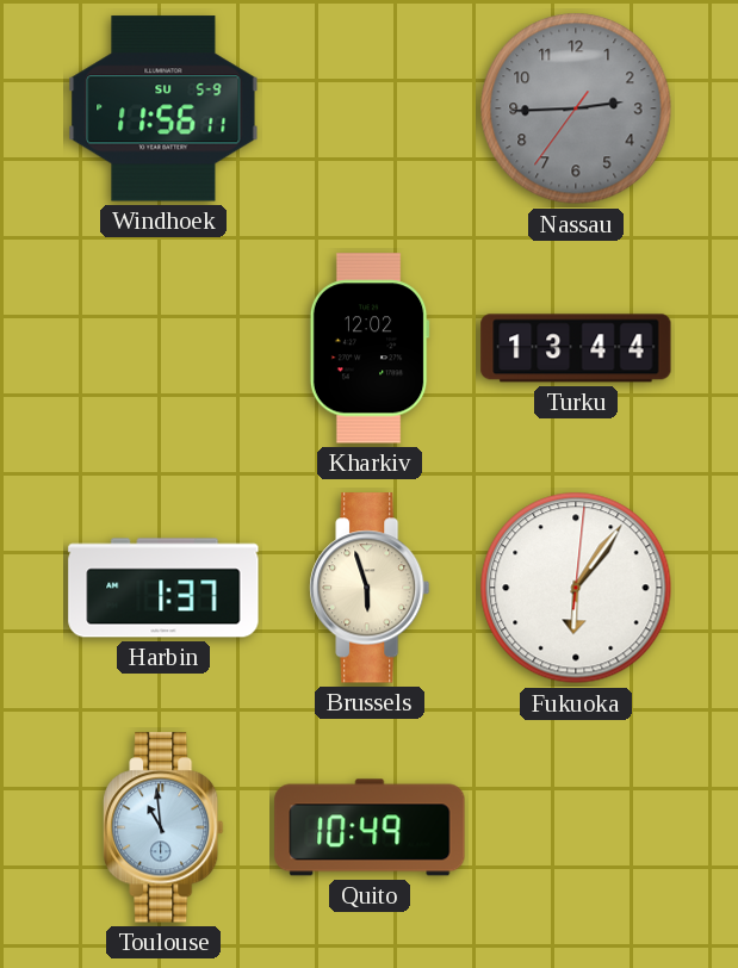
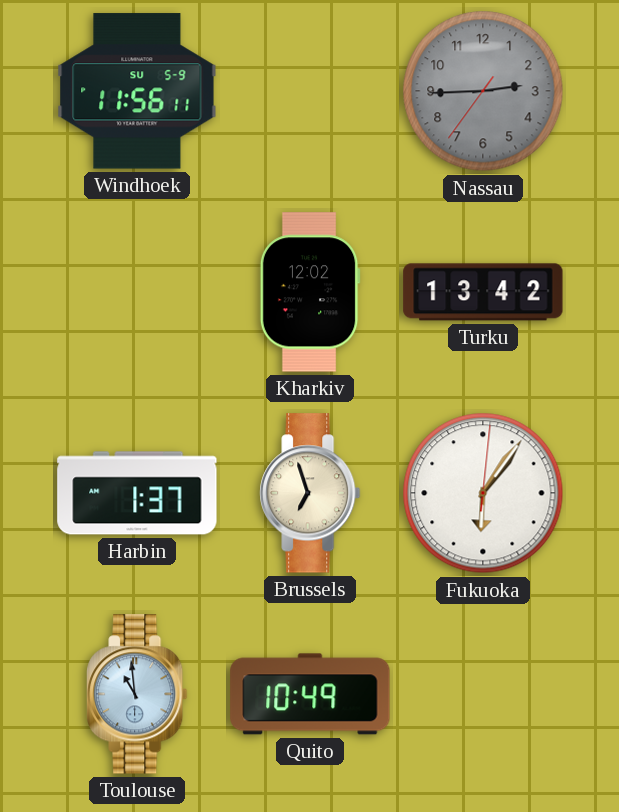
Turku: 13:44 -> 13:42 (483, 292)
Brussels: 5:57 -> 6:57 (310, 493)
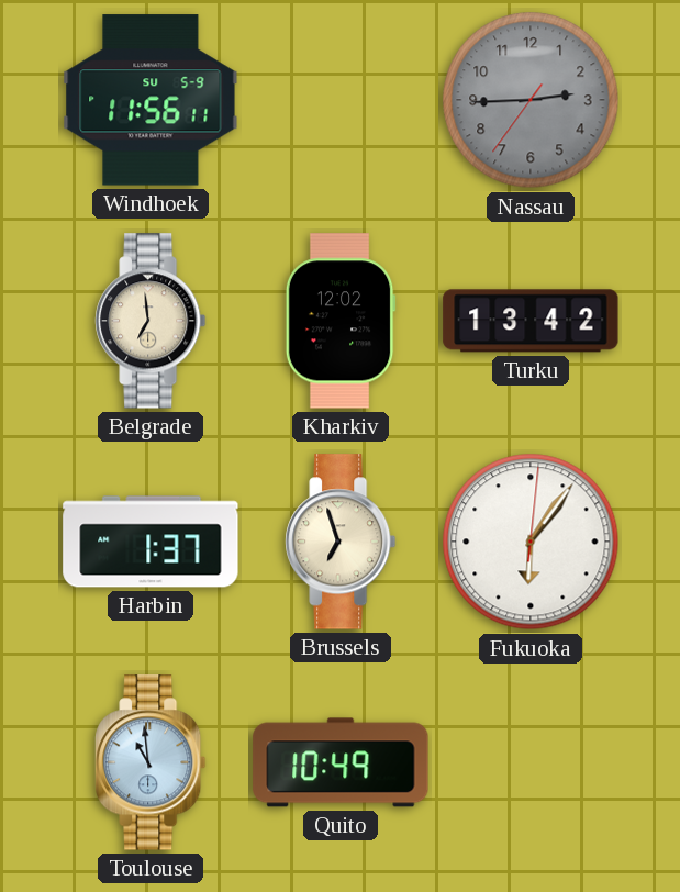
Belgrade: none -> 6:59 (151, 321)
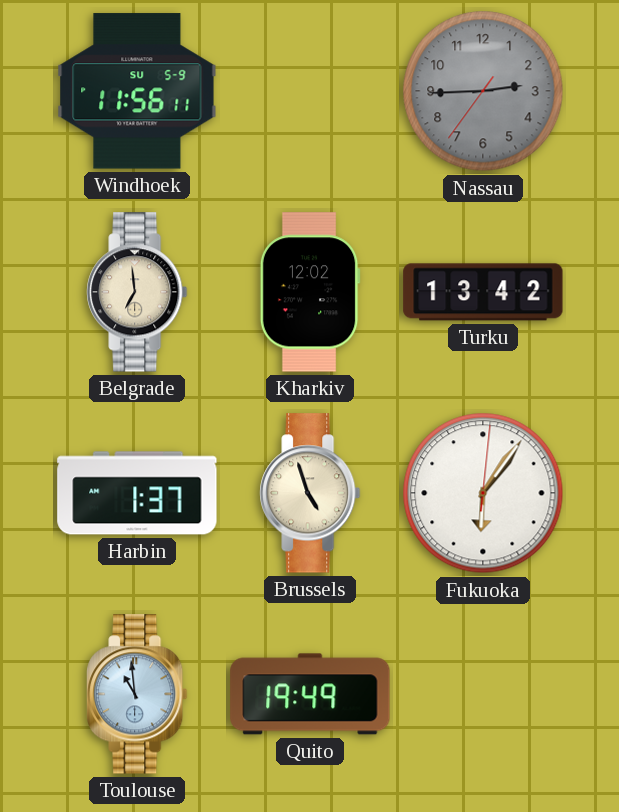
Brussels: 6:57 -> 4:57 (310, 493)
Quito: 10:49 -> 19:49 (310, 694)
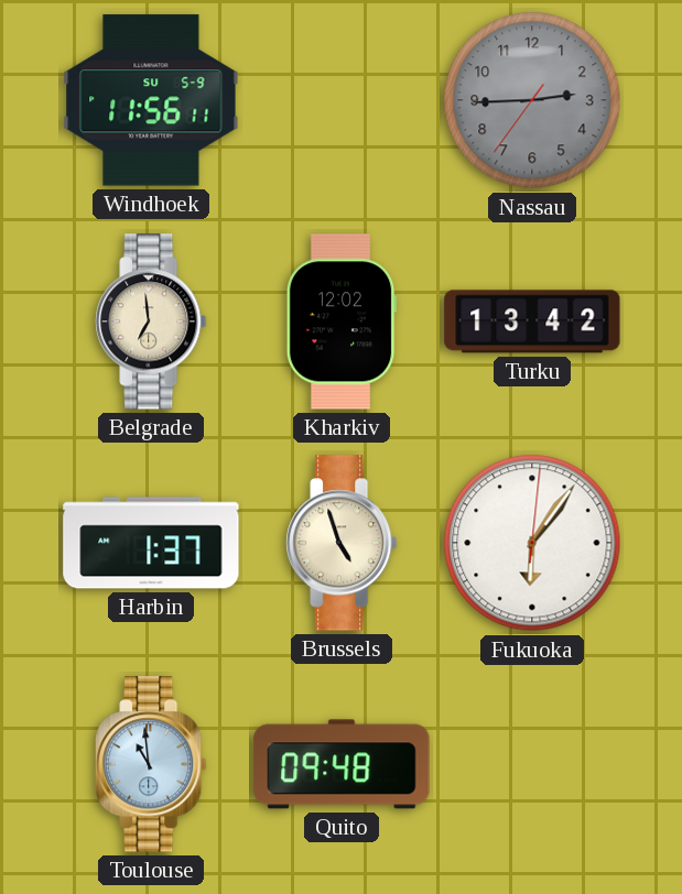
Quito: 19:49 -> 09:48 (342, 764)
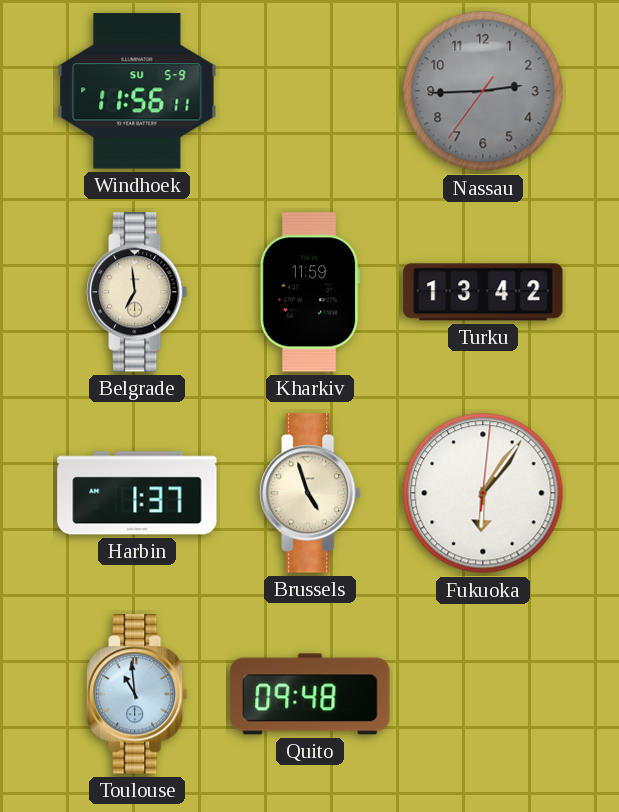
Kharkiv: 12:02 -> 11:59 (310, 292)
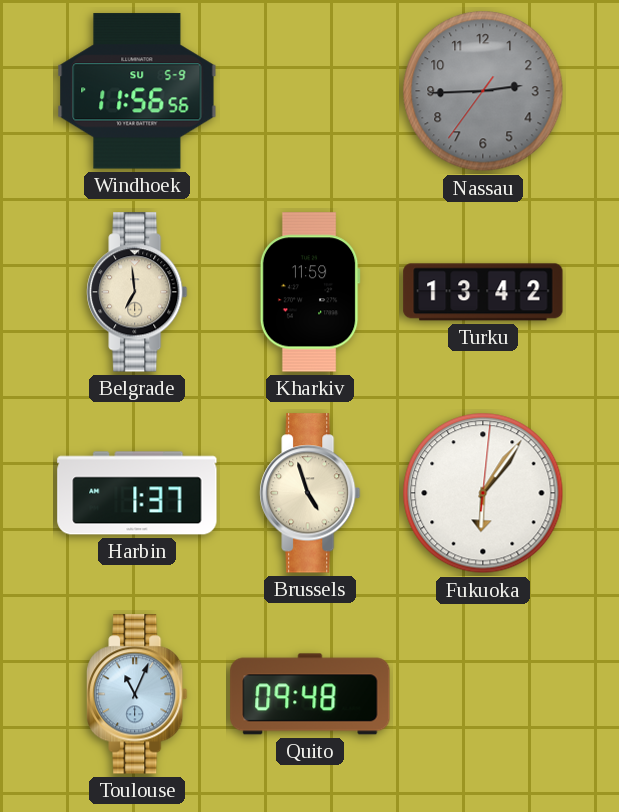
Windhoek: 11:56:11 -> 11:56:56 (137, 91)
Toulouse: 10:59 -> 11:04 (137, 694)
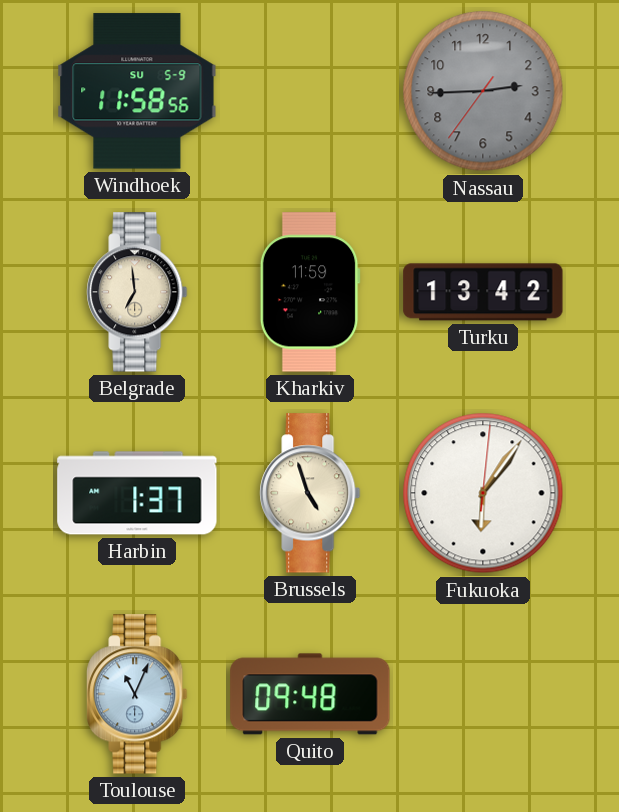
Windhoek: 11:56 -> 11:58 (137, 91)
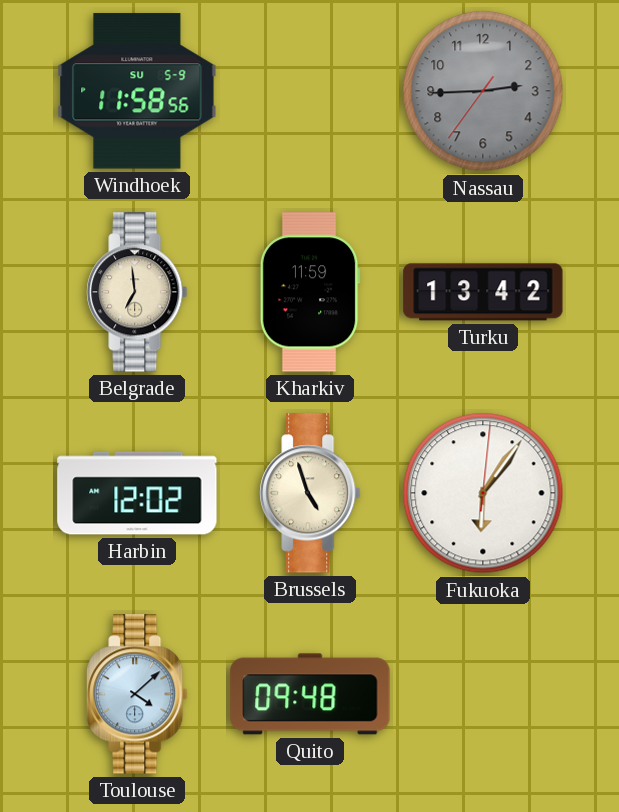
Harbin: 1:37 -> 12:02 (137, 493)
Toulouse: 11:04 -> 4:08 (137, 694)
